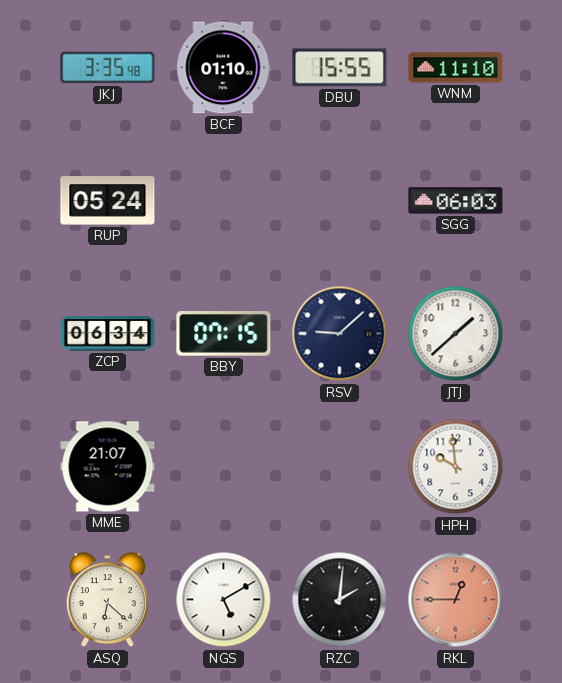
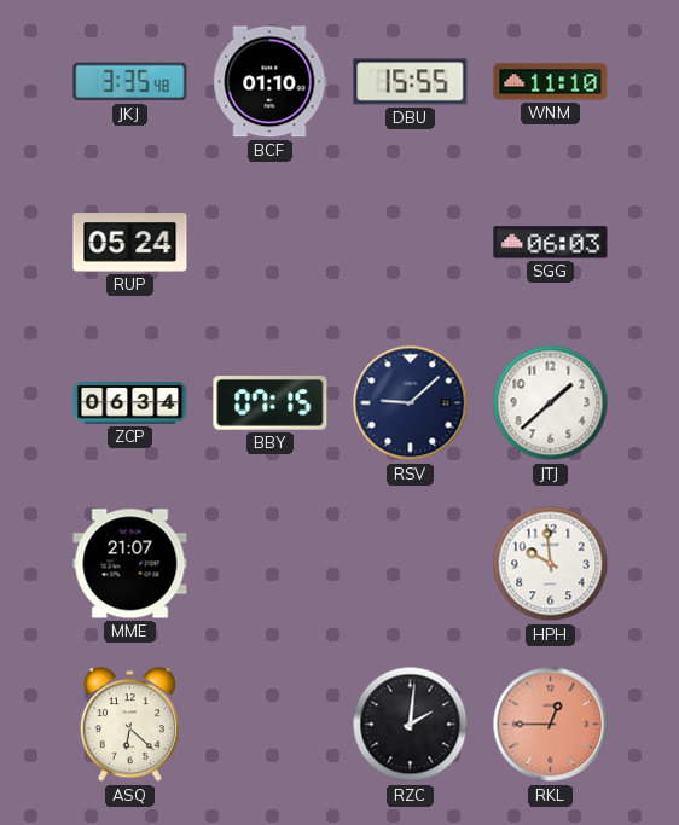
NGS: 5:10 -> none (224, 600)
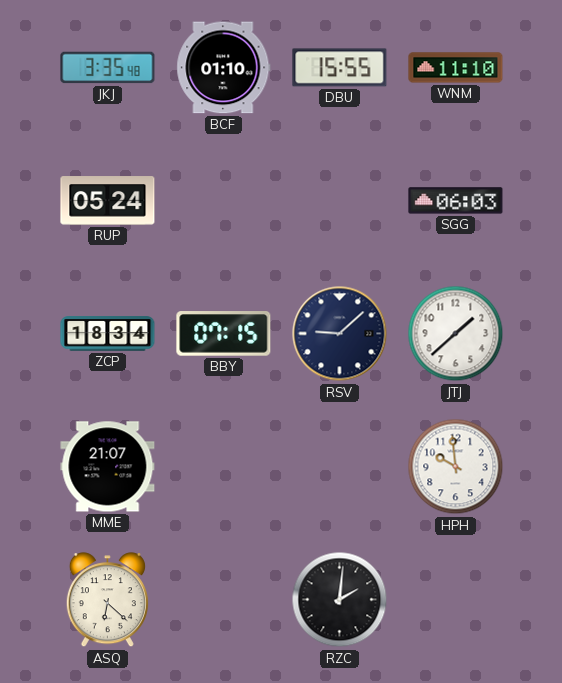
ZCP: 06:34 -> 18:34 (108, 334)
RKL: 12:45 -> none (551, 725)
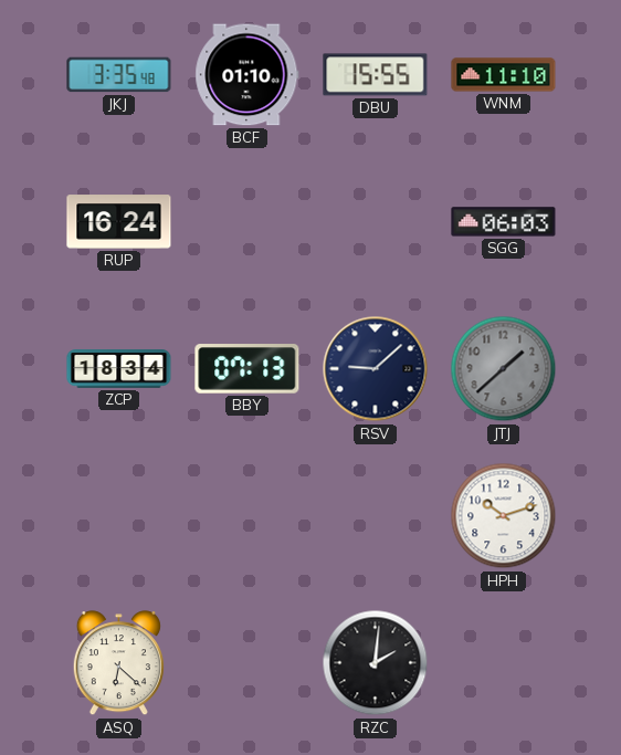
RUP: 05:24 -> 16:24 (119, 222)
BBY: 07:15 -> 07:13 (248, 369)
JTJ dial: white -> grey (504, 369)
MME: 21:07 -> none (108, 467)
HPH: 9:59 -> 10:12 (504, 516)
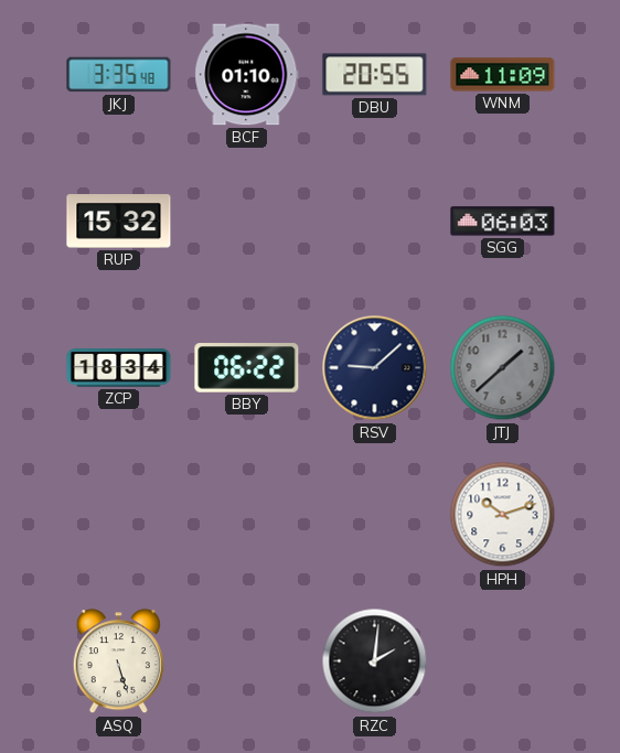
DBU: 15:55 -> 20:55 (375, 75)
WNM: 11:10 -> 11:09 (503, 75)
RUP: 16:24 -> 15:32 (119, 222)
BBY: 07:13 -> 06:22 (247, 368)
ASQ: 6:22 -> 5:27 (118, 661)
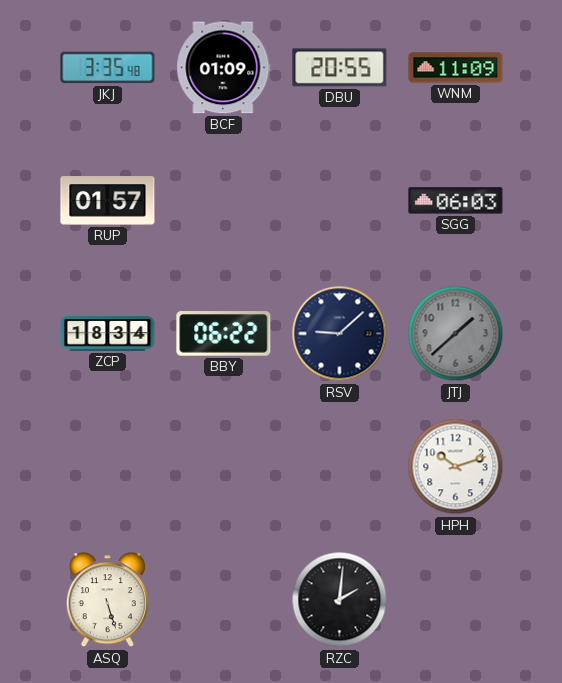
BCF: 01:10 -> 01:09 (224, 68)
RUP: 15:32 -> 01:57 (108, 201)
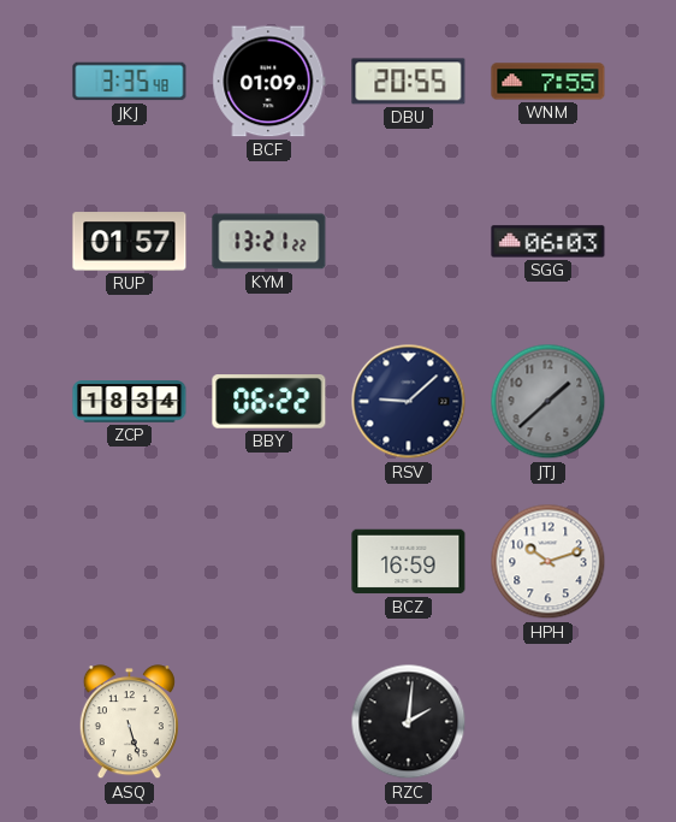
WNM: 11:09 -> 7:55 (548, 82)
KYM: none -> 13:21 (269, 242)
BCZ: none -> 16:59 (409, 562)
